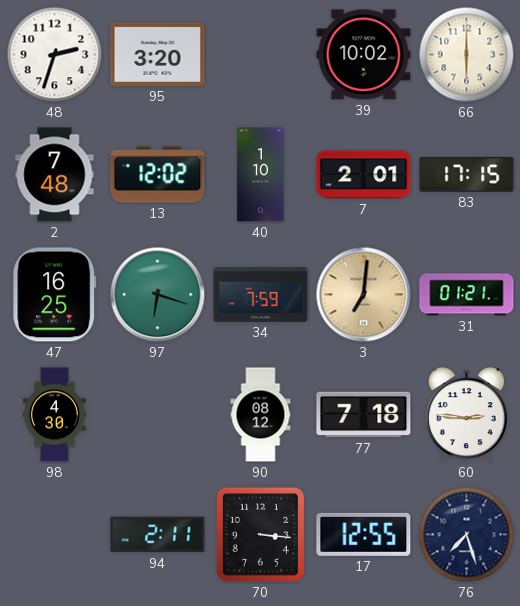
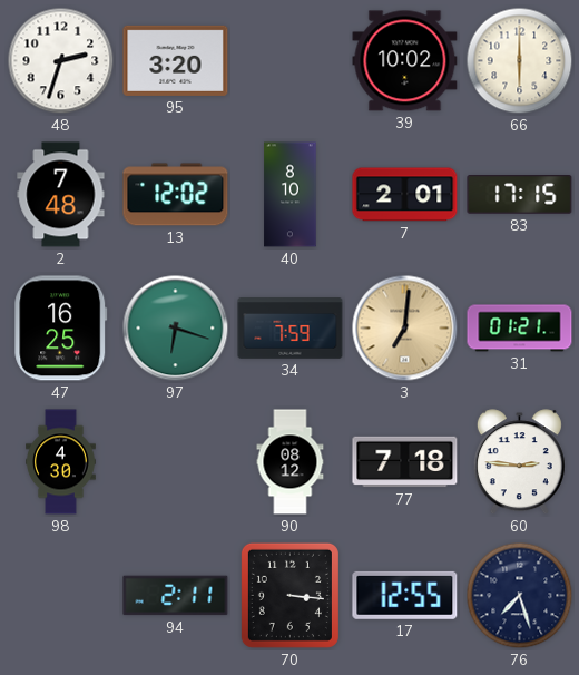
40: 1:10 -> 8:10 (291, 195)
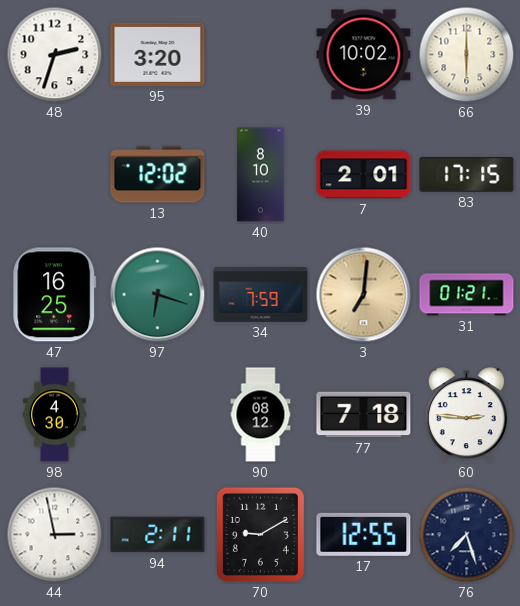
2: 7:48 -> none (61, 195)
44: none -> 2:58 (55, 535)
70: 3:16 -> 9:10 (260, 534)
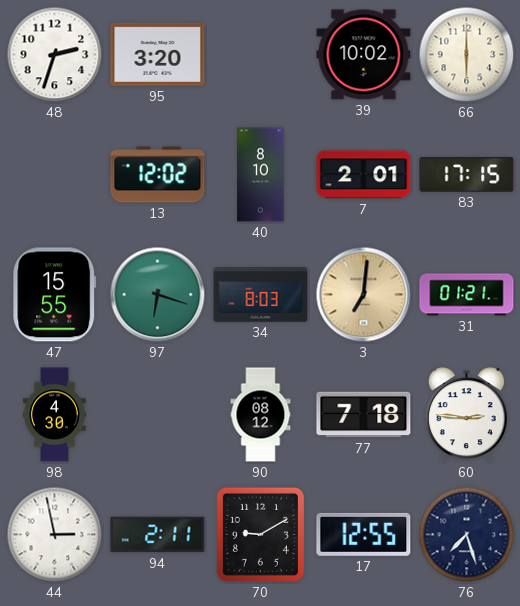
47: 16:25 -> 15:55 (55, 295)
34: 7:59 -> 8:03 (261, 295)
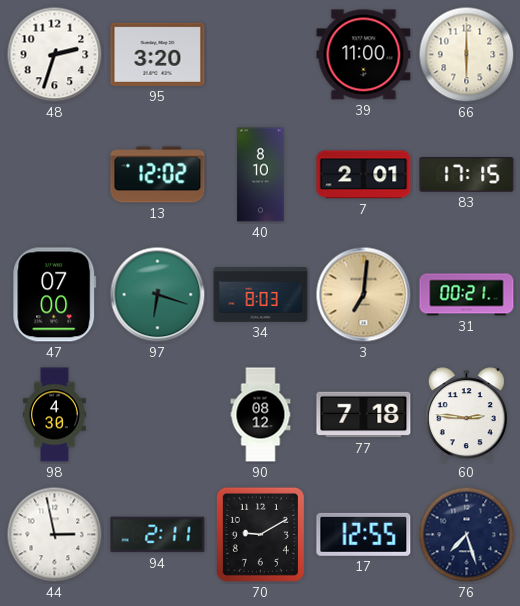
39: 10:02 -> 11:00 (364, 55)
47: 15:55 -> 07:00 (55, 295)
31: 01:21 -> 00:21 (467, 295)
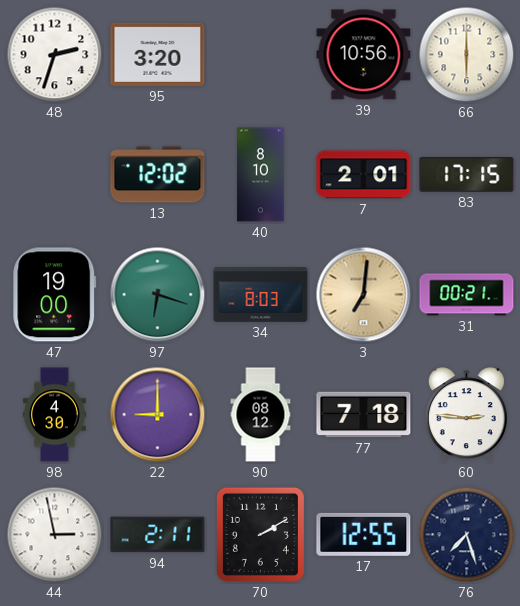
39: 11:00 -> 10:56 (364, 55)
47: 07:00 -> 19:00 (55, 295)
22: none -> 9:00 (158, 415)
70: 9:10 -> 2:10 (260, 534)
